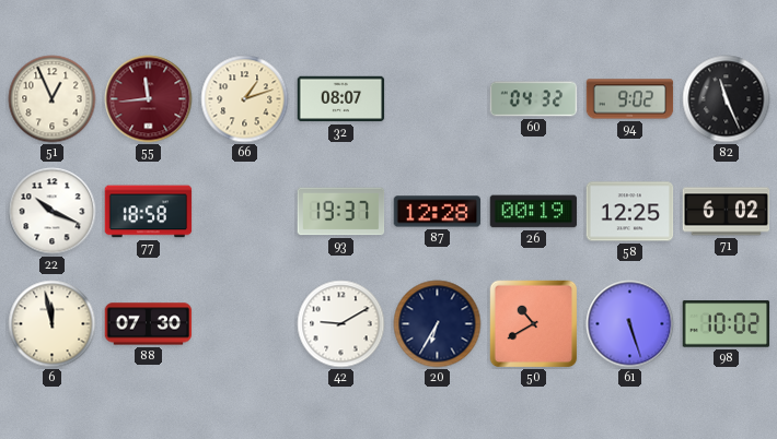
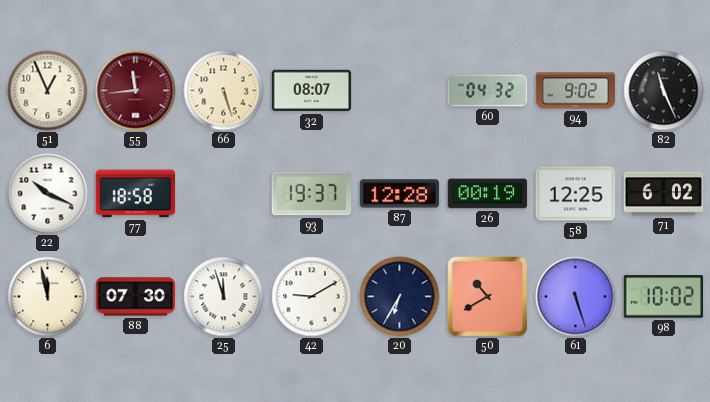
66: 1:12 -> 5:27 (224, 91)
25: none -> 11:57 (224, 297)
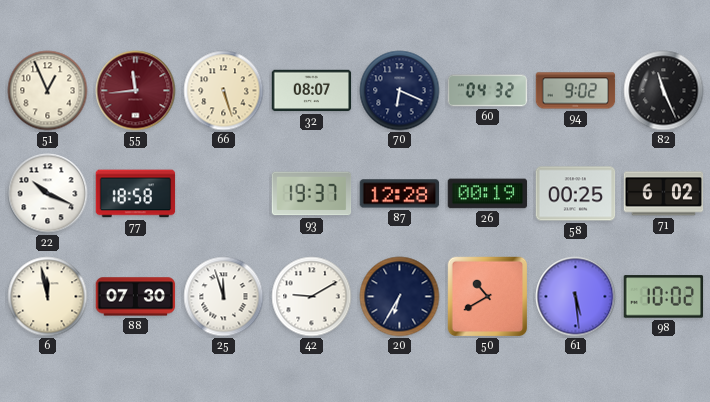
70: none -> 6:19 (400, 91)
58: 12:25 -> 00:25 (576, 194)
61: 5:27 -> 5:29 (576, 297)
